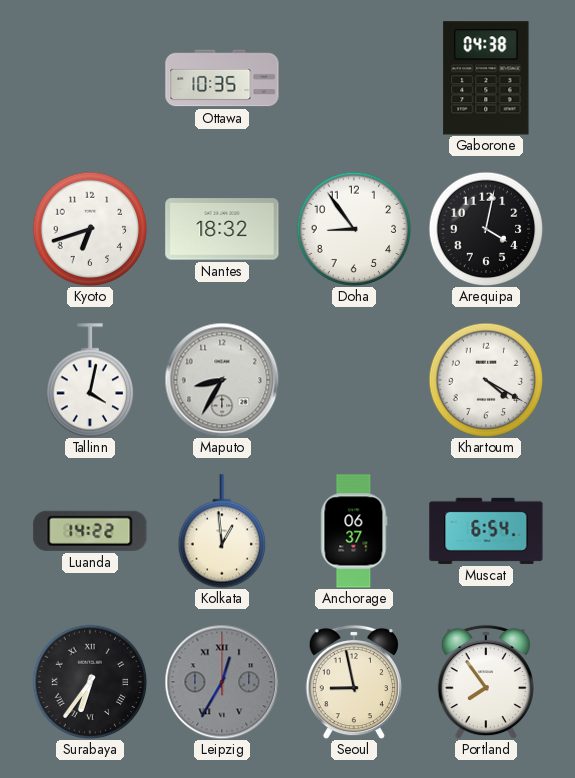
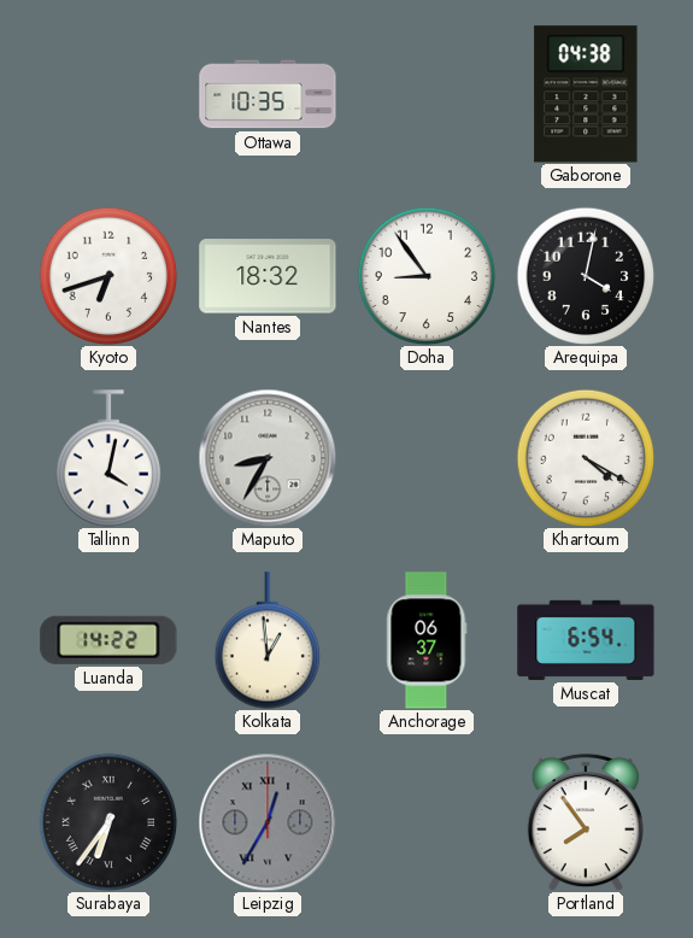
Seoul: 8:58 -> none (354, 682)
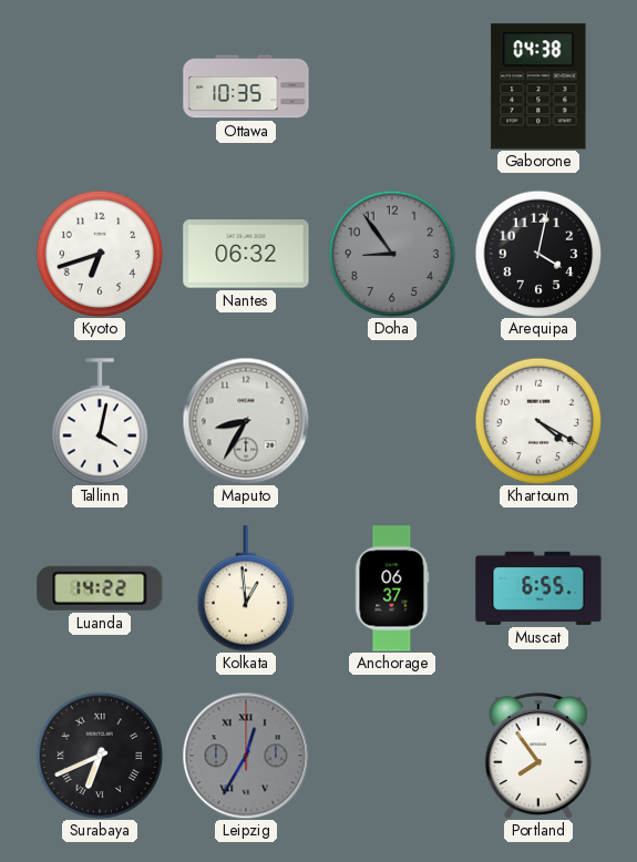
Nantes: 18:32 -> 06:32 (246, 254)
Doha dial: white -> grey (392, 254)
Muscat: 6:54 -> 6:55 (538, 588)
Surabaya: 6:36 -> 6:41 (100, 756)
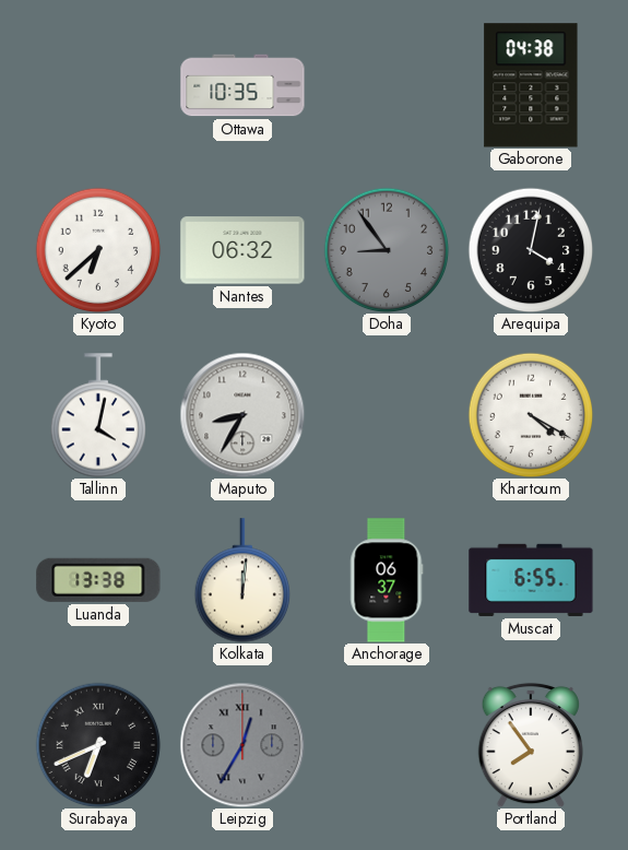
Kyoto: 6:42 -> 6:38 (98, 250)
Luanda: 14:22 -> 13:38 (98, 580)
Kolkata: 12:59 -> 12:01 (241, 580)
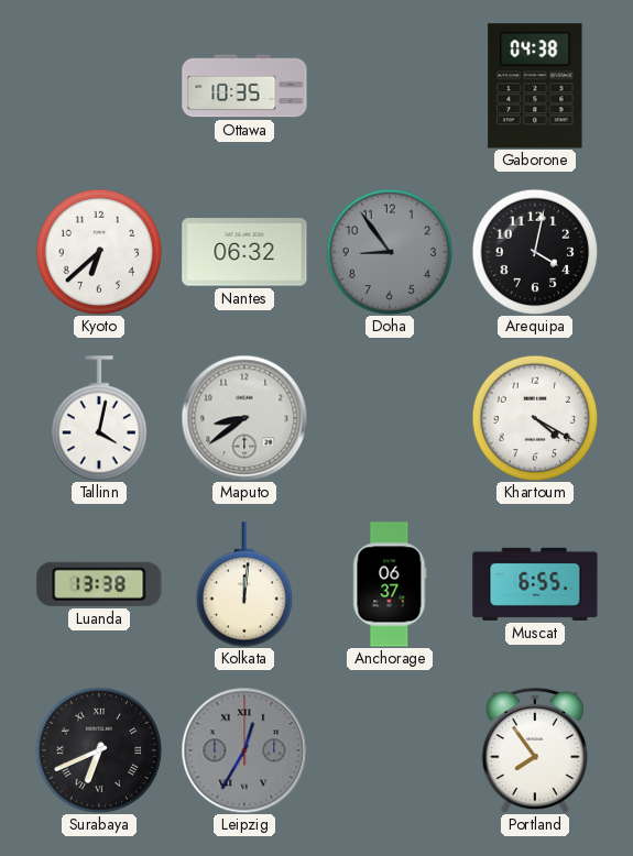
Maputo: 8:35 -> 8:39 (244, 418)
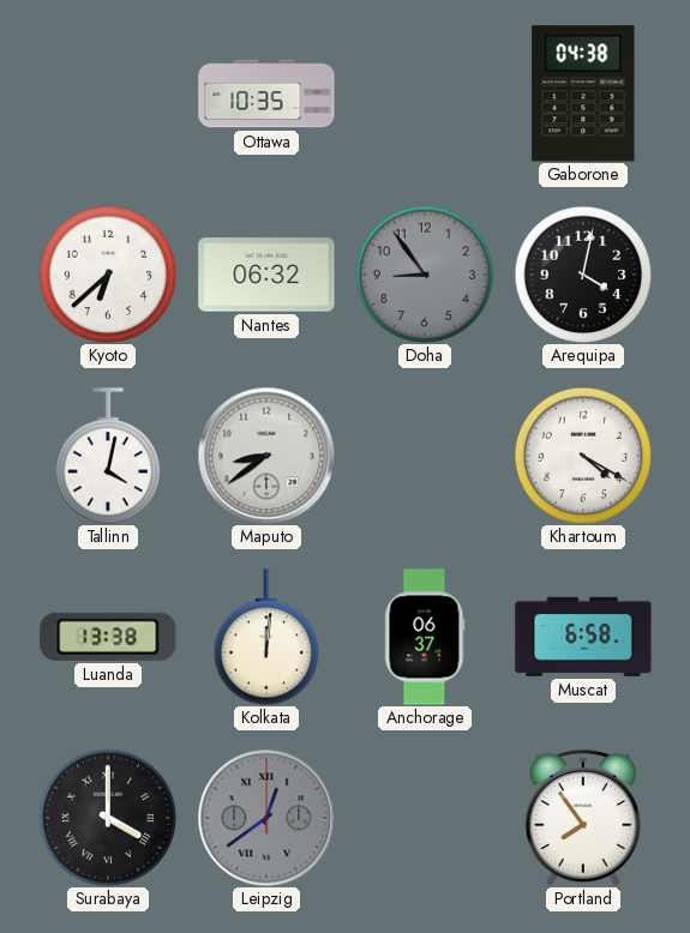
Muscat: 6:55 -> 6:58 (583, 637)
Surabaya: 6:41 -> 4:00 (108, 818)
Leipzig: 12:35 -> 12:39 (266, 818)
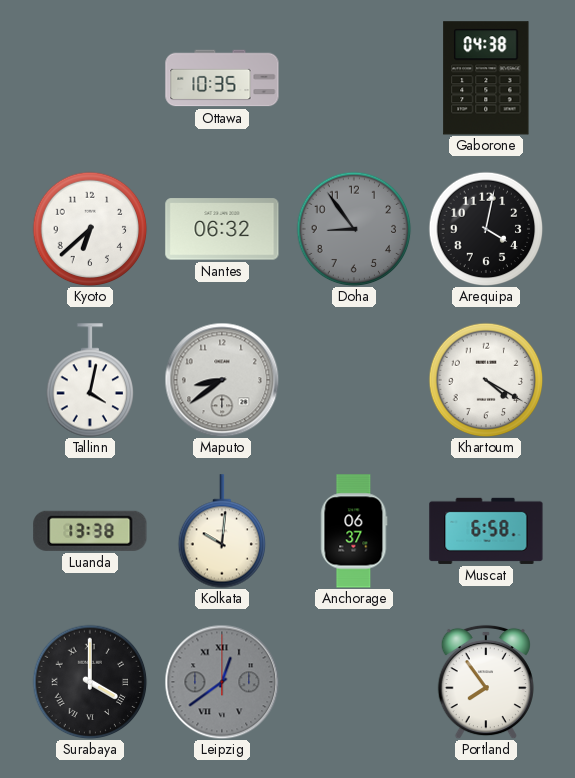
Kolkata: 12:01 -> 10:01 (221, 531)
